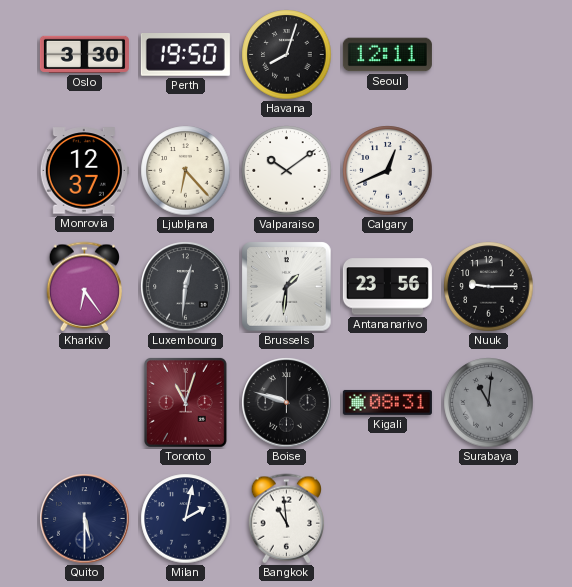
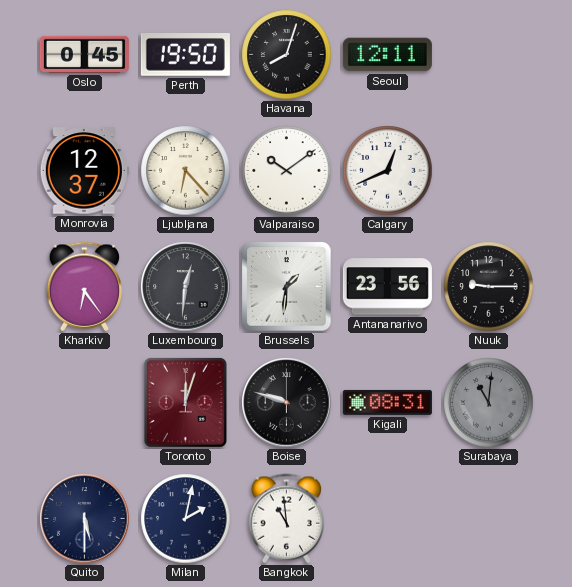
Oslo: 3:30 -> 0:45 (84, 54)
Toronto: 11:03 -> 12:03 (185, 402)
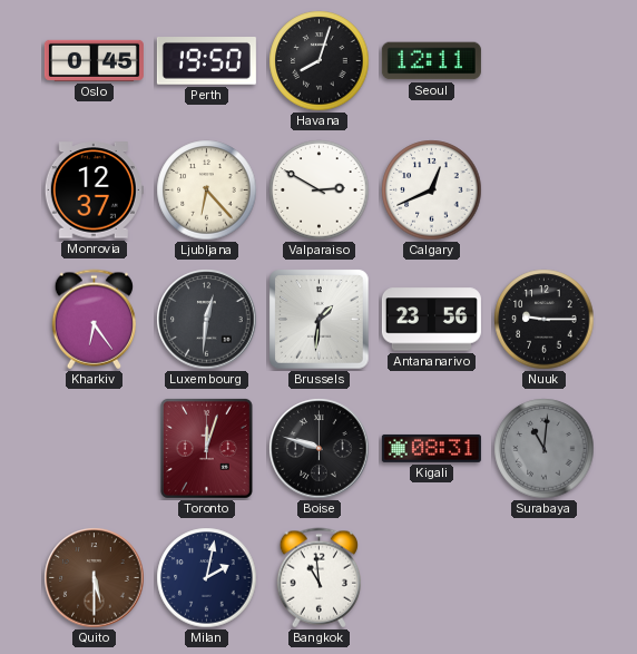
Valparaiso: 10:09 -> 2:50 (320, 191)
Quito dial: navy -> brown (95, 578)
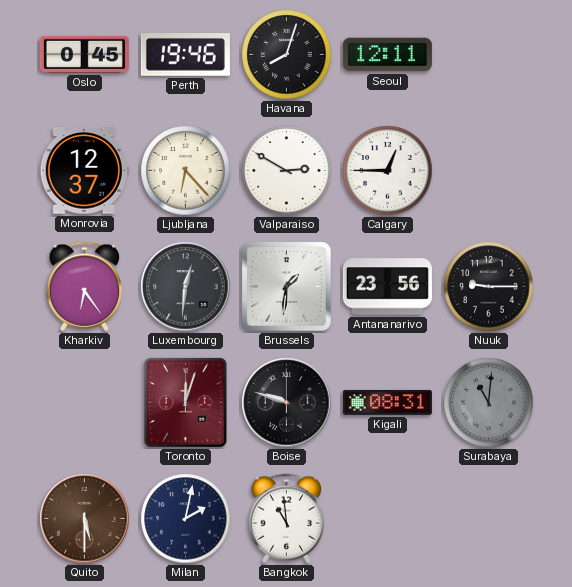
Perth: 19:50 -> 19:46 (185, 55)
Calgary: 12:41 -> 12:45 (388, 171)
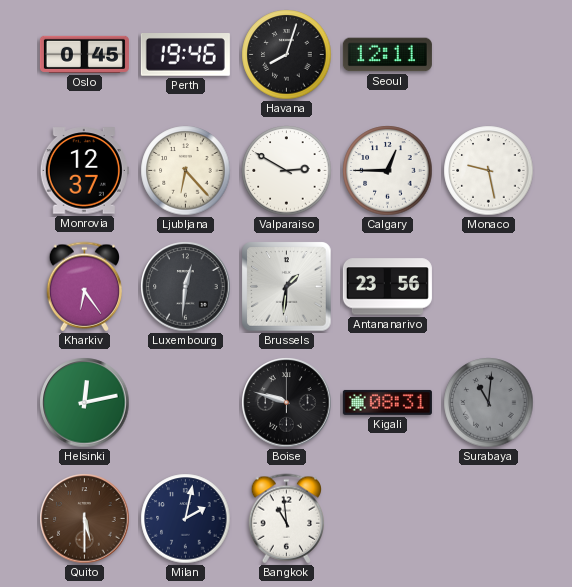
Monaco: none -> 9:28 (489, 171)
Nuuk: 9:15 -> none (489, 287)
Helsinki: none -> 12:13 (85, 403)
Toronto: 12:03 -> none (185, 402)
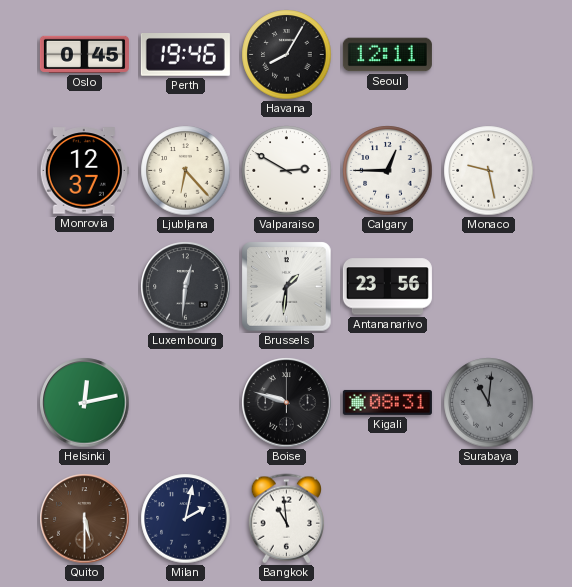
Havana: 8:03 -> 8:05 (287, 55)
Kharkiv: 6:24 -> none (85, 287)
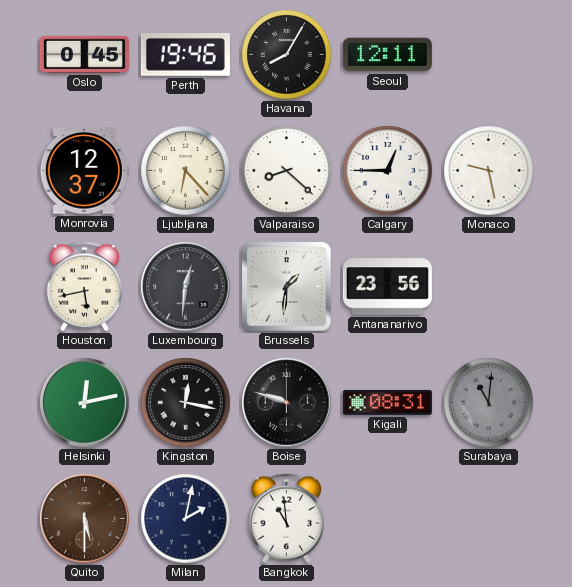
Valparaiso: 2:50 -> 8:22 (287, 171)
Houston: none -> 5:43 (85, 287)
Kingston: none -> 12:17 (186, 403)
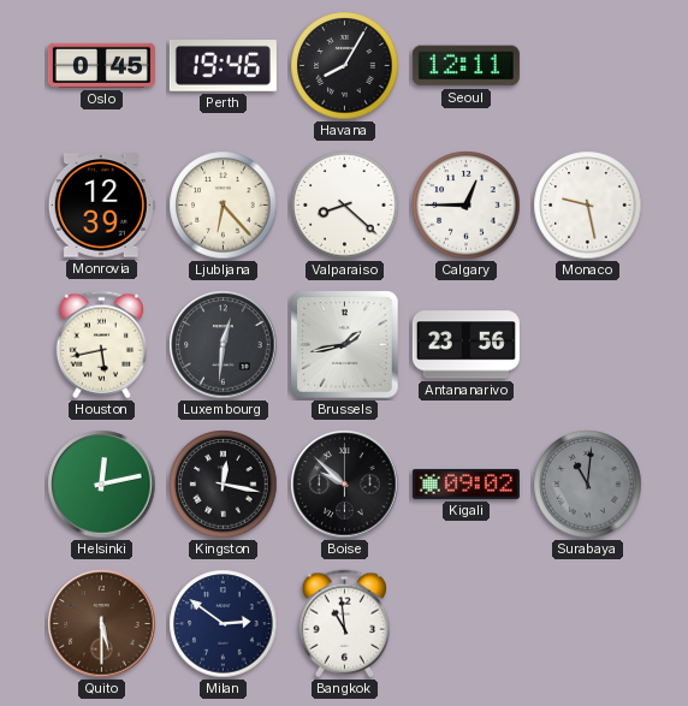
Monrovia: 12:37 -> 12:39 (101, 206)
Brussels: 1:31 -> 1:43 (345, 345)
Boise: 9:48 -> 9:52 (345, 485)
Kigali: 08:31 -> 09:02 (465, 483)
Milan: 2:02 -> 2:51 (224, 624)
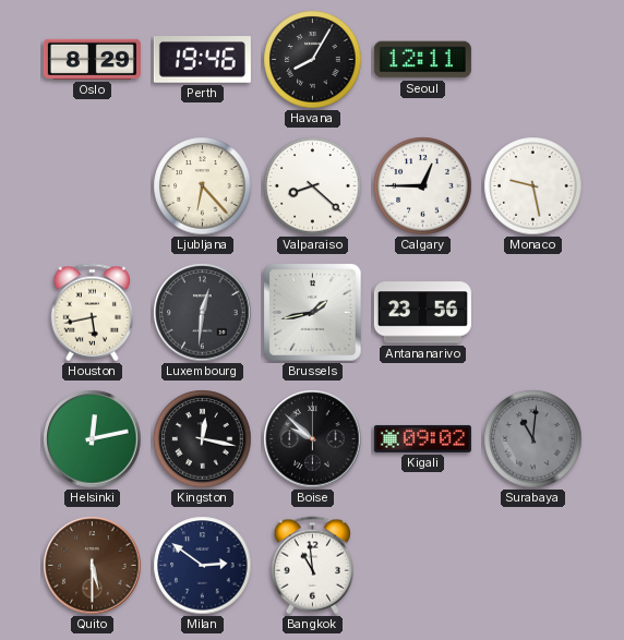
Oslo: 0:45 -> 8:29 (92, 59)
Monrovia: 12:39 -> none (101, 206)
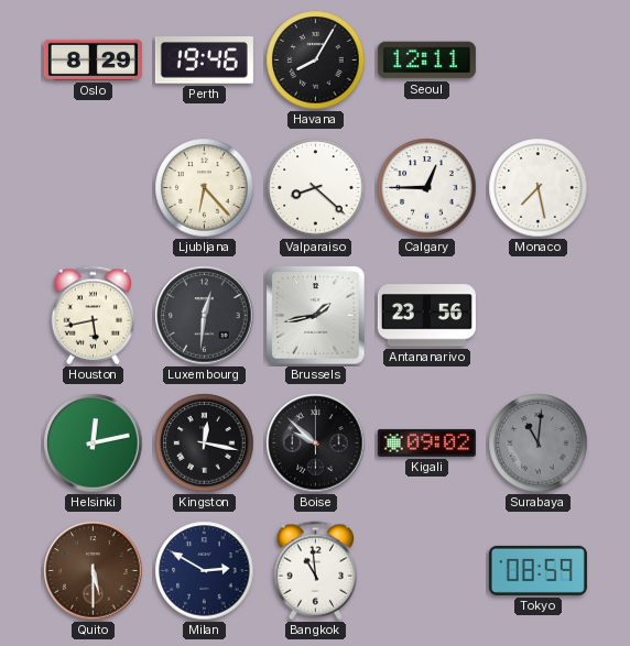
Monaco: 9:28 -> 7:28 (539, 188)
Milan: 2:51 -> 2:50 (205, 571)
Tokyo: none -> 08:59 (537, 570)
